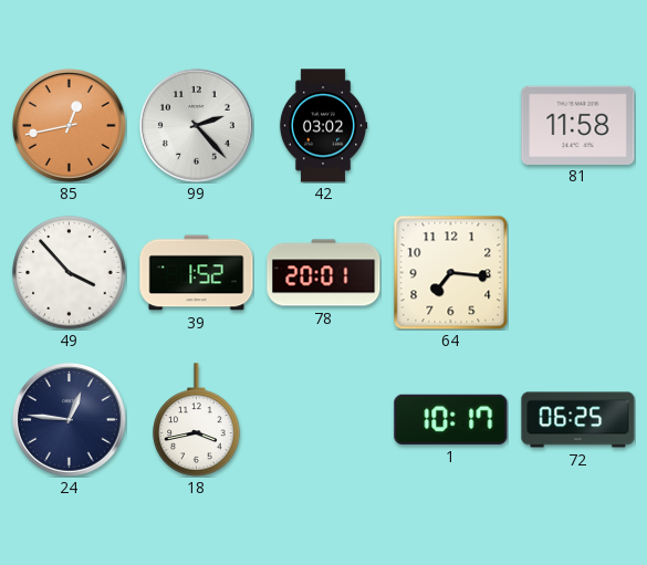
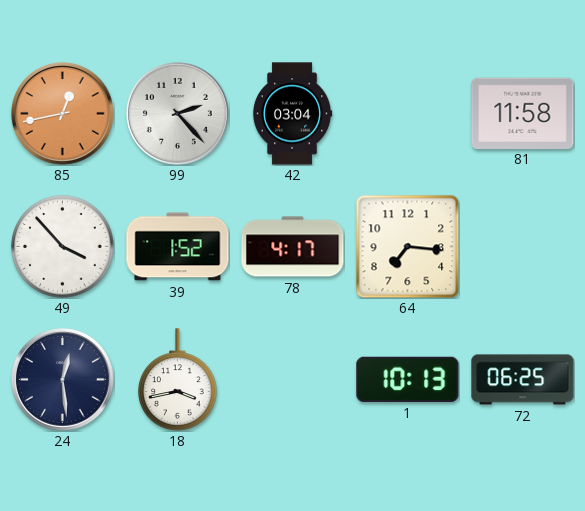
42: 03:02 -> 03:04 (292, 114)
78: 20:01 -> 4:17 (293, 247)
24: 12:46 -> 12:29 (63, 380)
1: 10:17 -> 10:13 (408, 379)
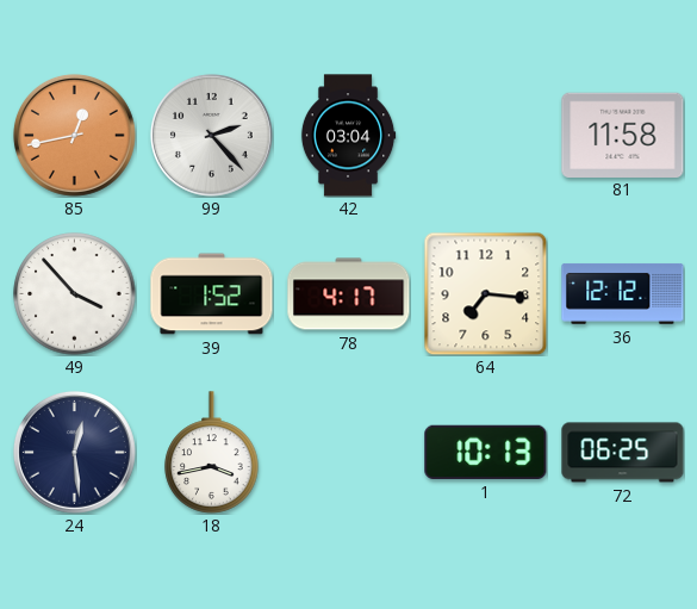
36: none -> 12:12 (623, 293)
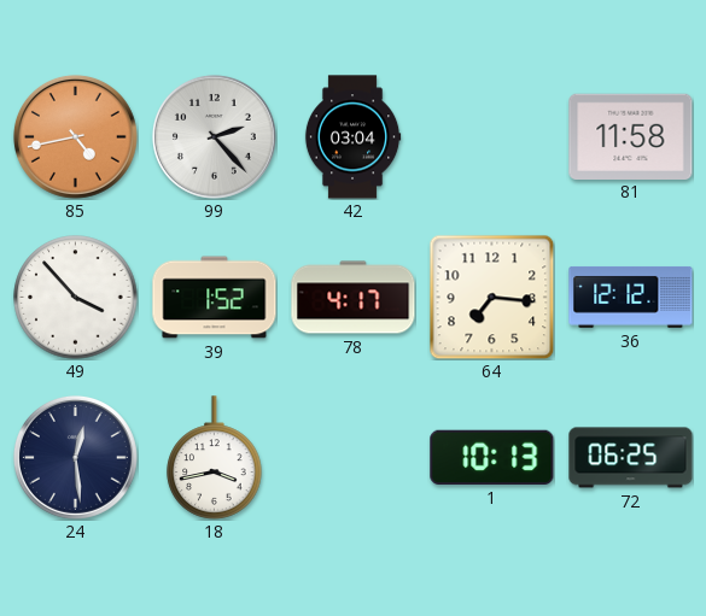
85: 12:43 -> 4:43 (76, 137)
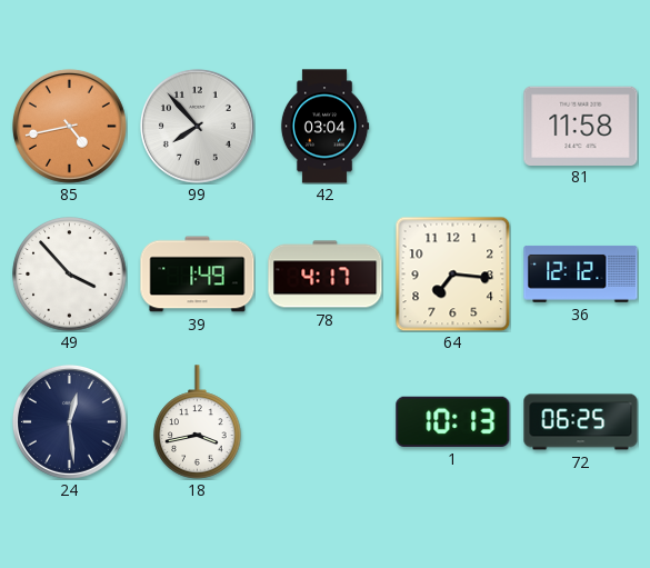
99: 2:23 -> 7:53 (198, 127)
39: 1:52 -> 1:49 (198, 275)
